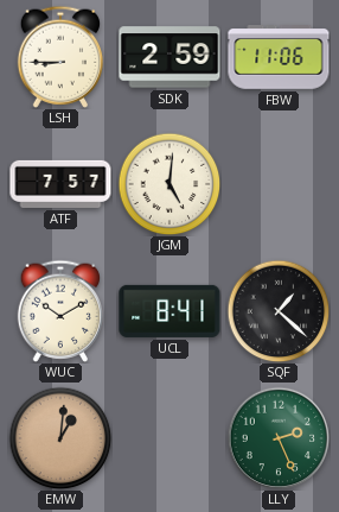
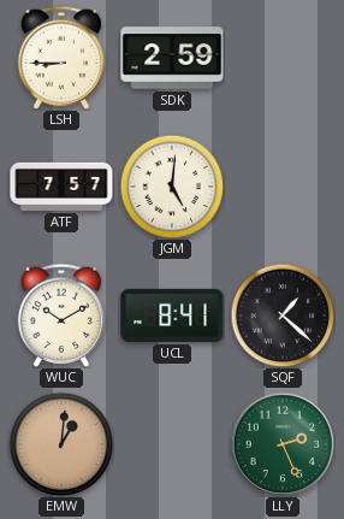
FBW: 11:06 -> none (279, 58)
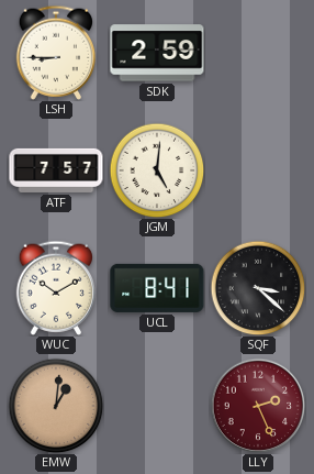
SQF: 1:22 -> 3:22 (258, 288)
LLY dial: green -> burgundy (258, 406)
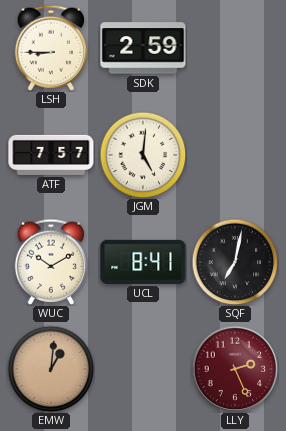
SQF: 3:22 -> 7:02 (235, 262)
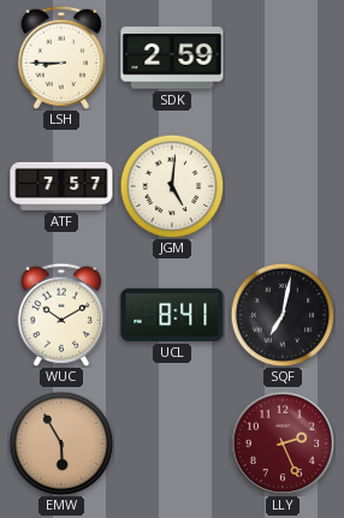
EMW: 1:01 -> 5:55 (61, 443)
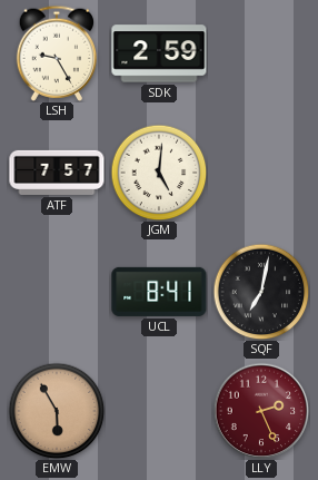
LSH: 8:45 -> 9:25 (57, 53)
WUC: 10:10 -> none (61, 315)
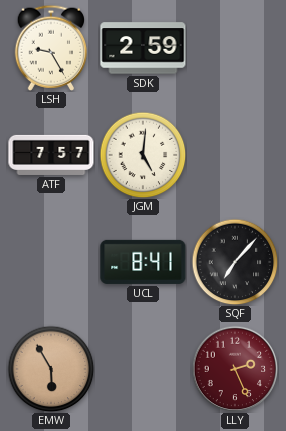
SQF: 7:02 -> 7:07 (235, 262)
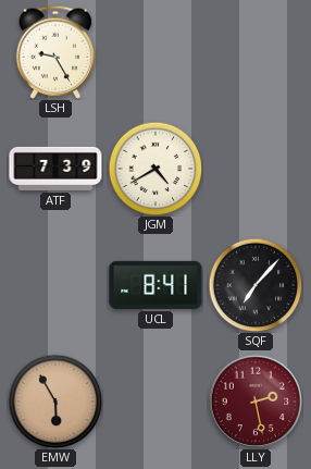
SDK: 2:59 -> none (143, 48)
ATF: 7:57 -> 7:39 (55, 169)
JGM: 5:01 -> 4:40 (155, 169)
LLY: 2:26 -> 2:28 (256, 402)
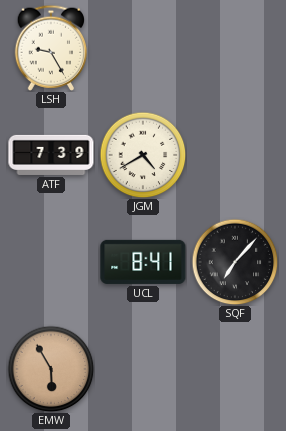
LLY: 2:28 -> none (256, 402)
